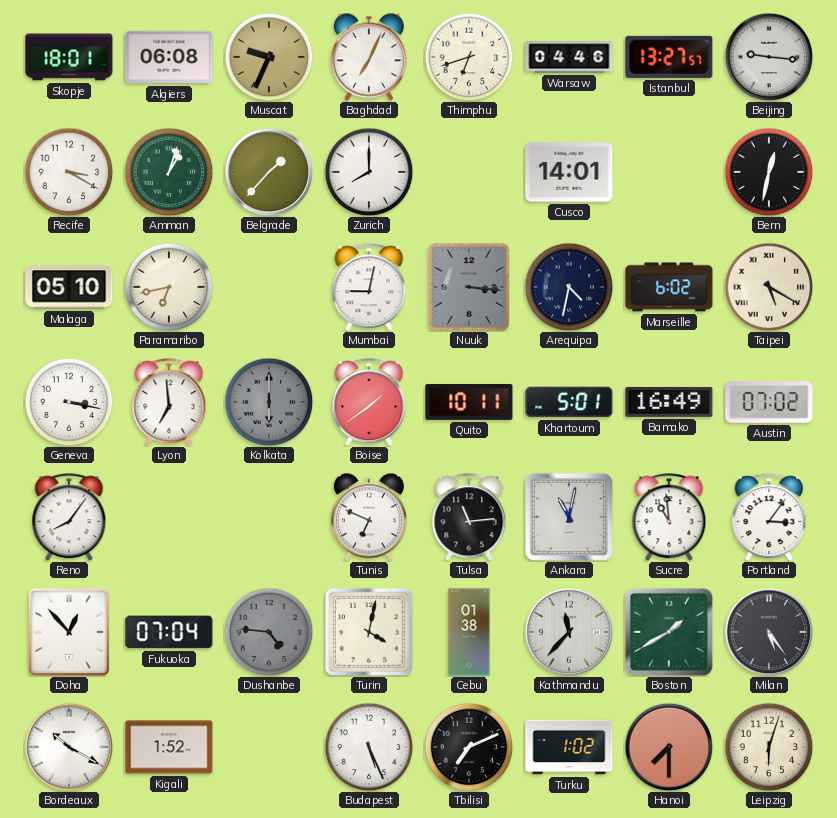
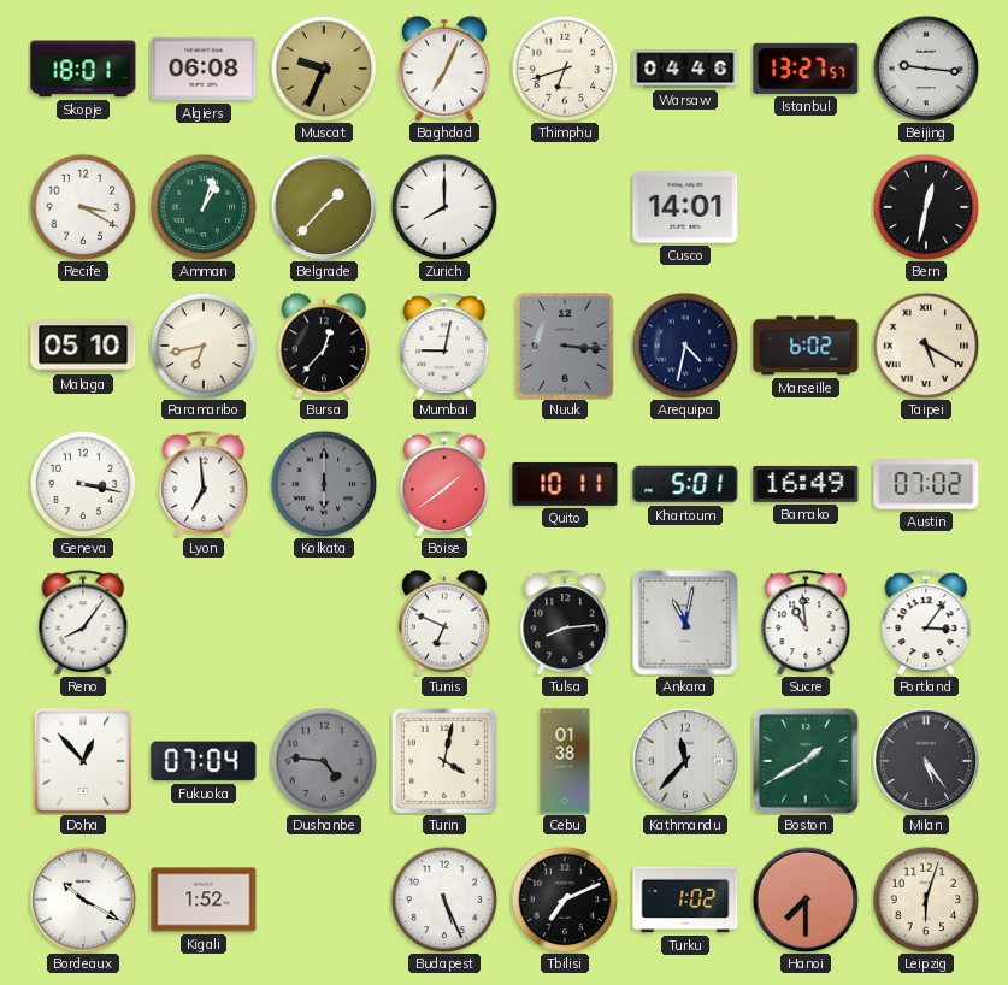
Bursa: none -> 12:37 (324, 346)
Tulsa: 11:14 -> 8:14 (565, 623)
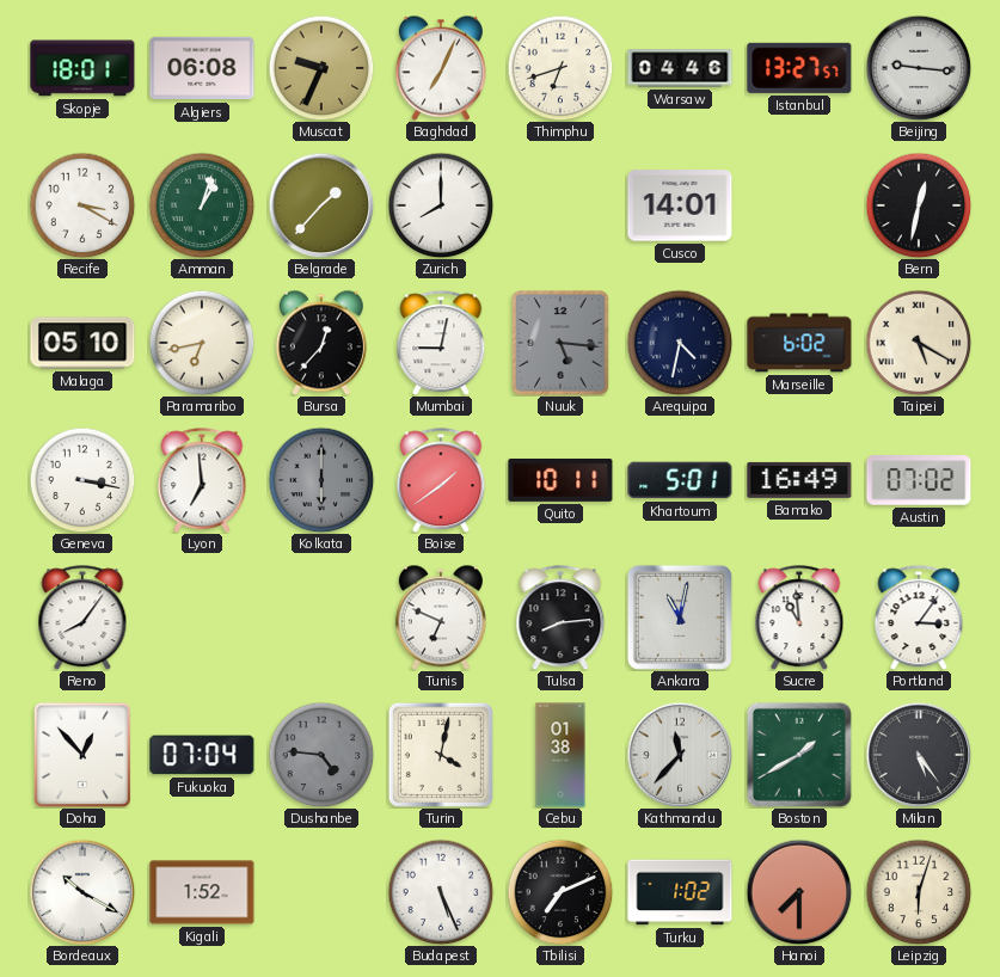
Nuuk: 3:16 -> 5:16 (560, 343)
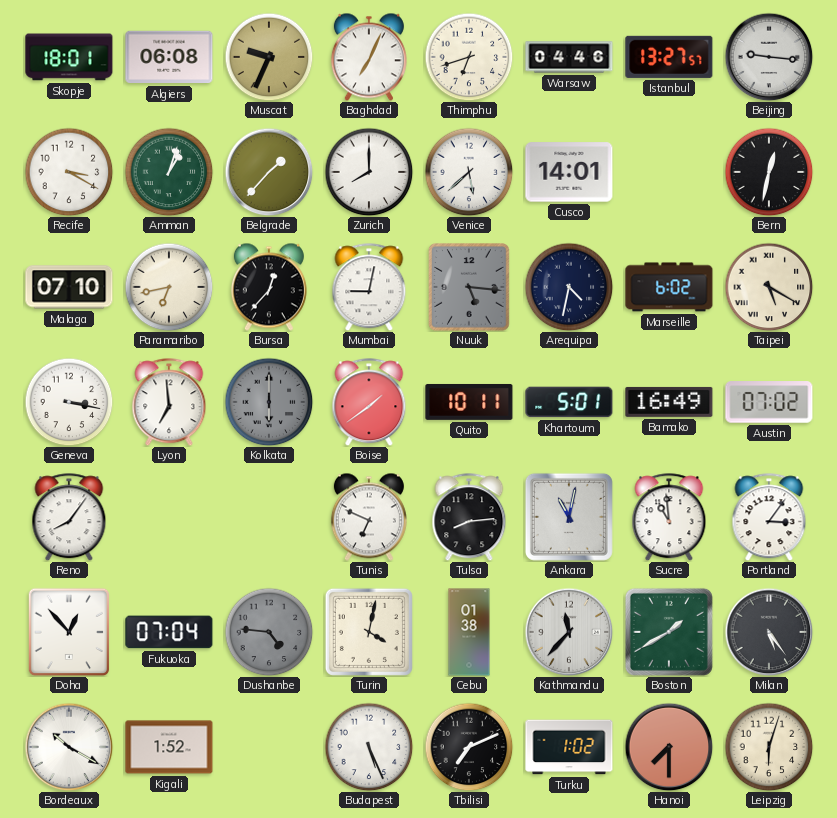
Venice: none -> 5:38 (469, 172)
Malaga: 05:10 -> 07:10 (69, 287)
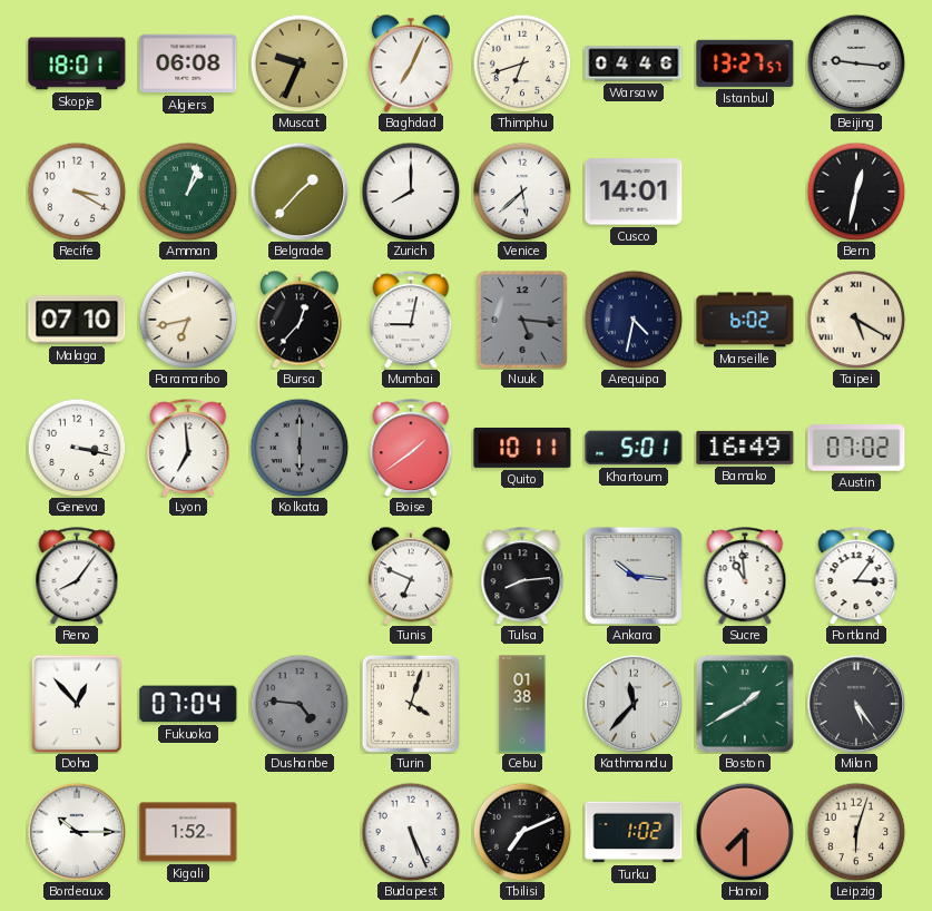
Ankara: 11:02 -> 10:16 (634, 576)
Turin: 4:02 -> 4:03 (411, 704)
Bordeaux: 10:20 -> 10:15 (77, 832)
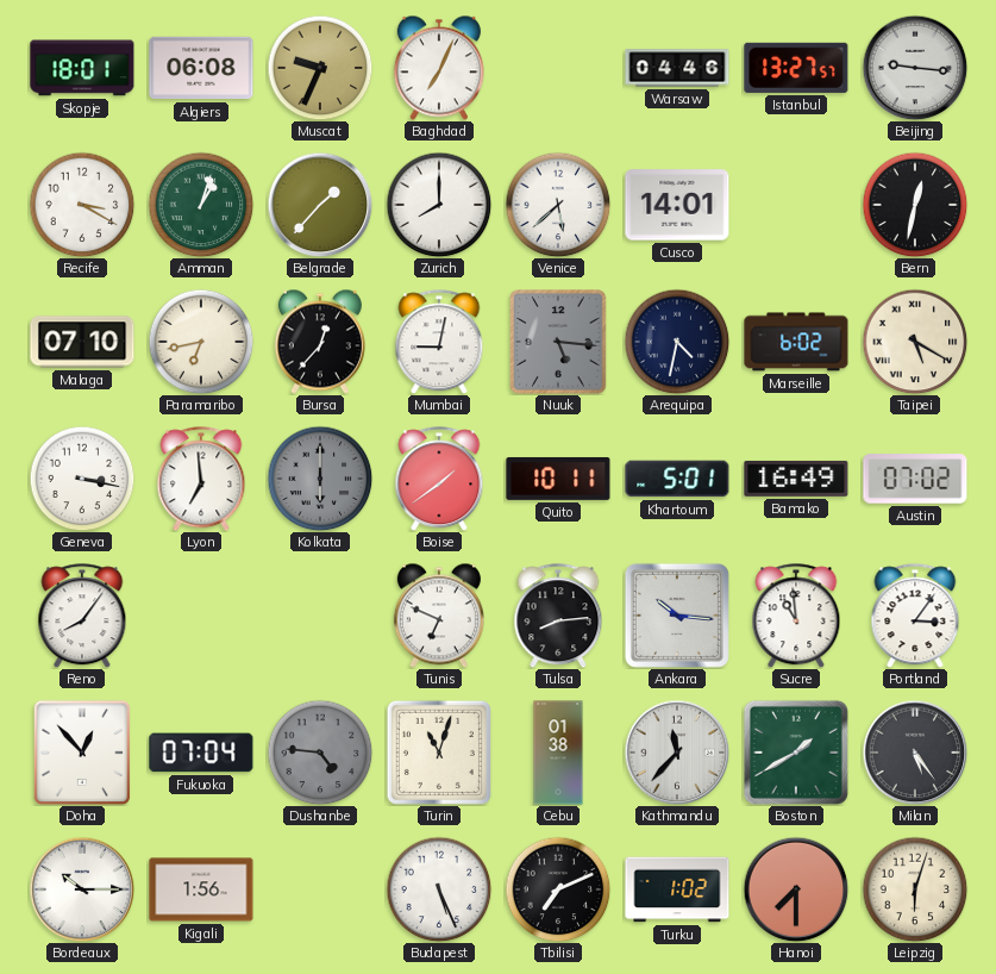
Thimphu: 6:42 -> none (522, 63)
Turin: 4:03 -> 11:03 (439, 753)
Kigali: 1:52 -> 1:56 (201, 889)
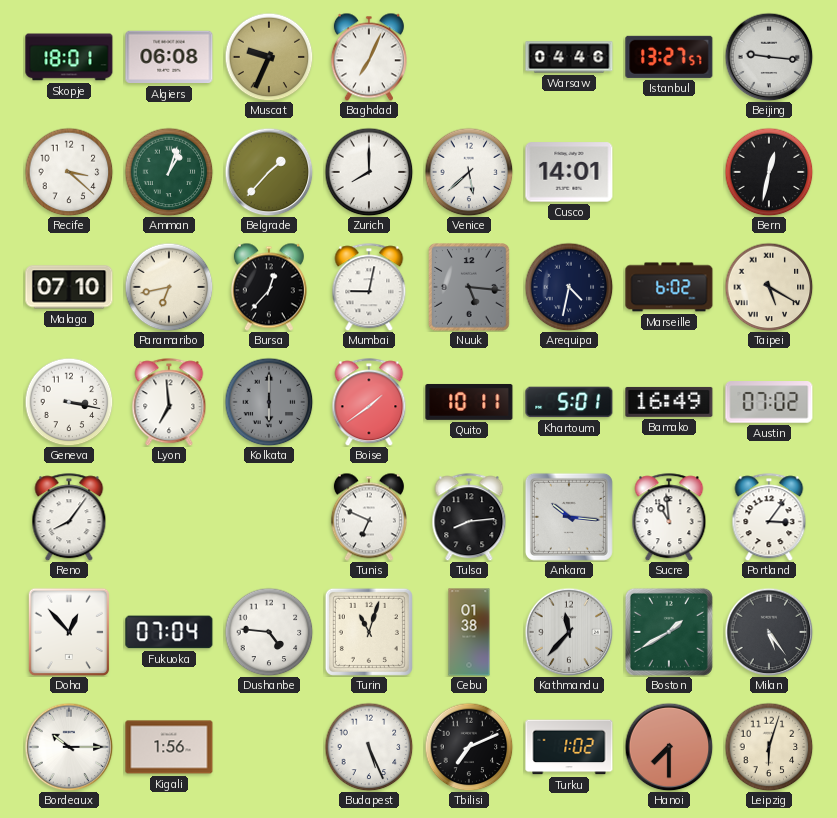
Recife: 3:20 -> 3:22 (69, 172)
Dushanbe dial: grey -> white (269, 632)
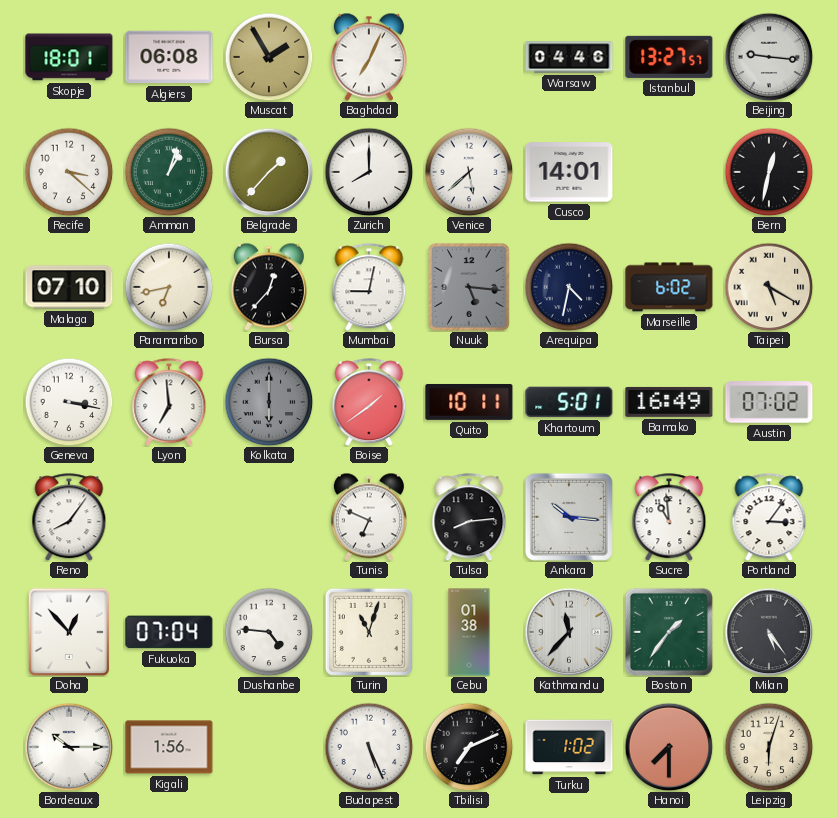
Muscat: 9:34 -> 1:55 (269, 57)
Boston: 1:40 -> 1:36 (669, 632)
